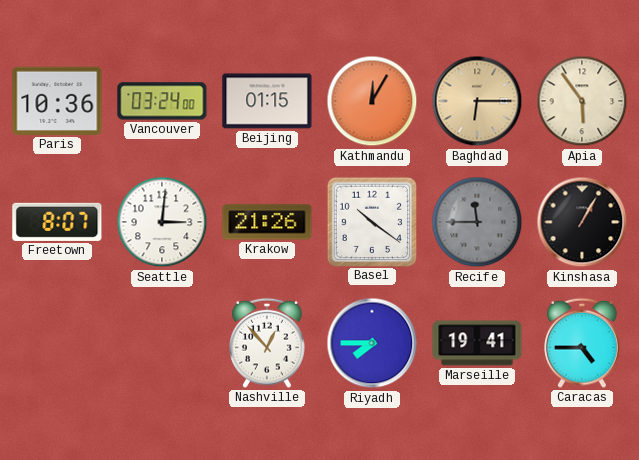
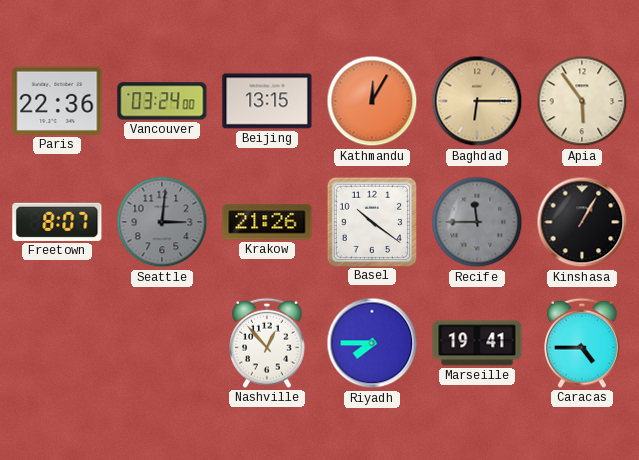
Paris: 10:36 -> 22:36 (57, 101)
Beijing: 01:15 -> 13:15 (267, 101)
Seattle dial: white -> grey (162, 222)
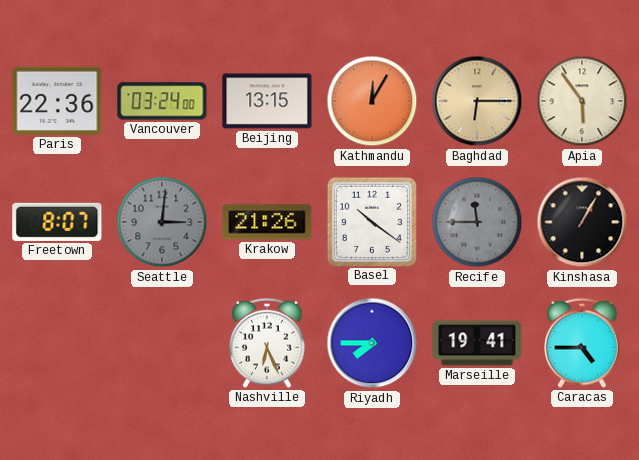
Nashville: 12:53 -> 6:26 (267, 343)
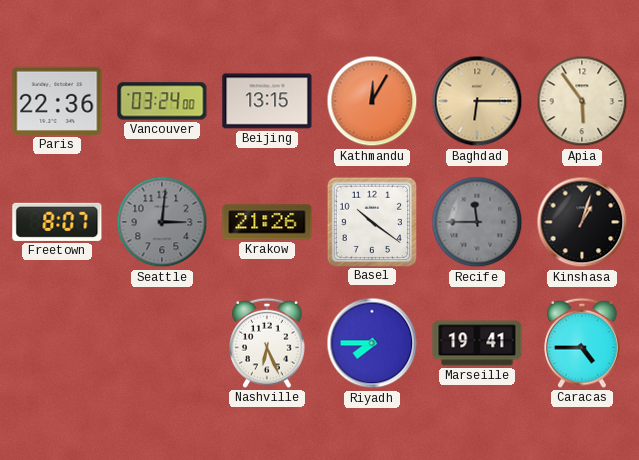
Kinshasa: 1:05 -> 1:03 (582, 222)
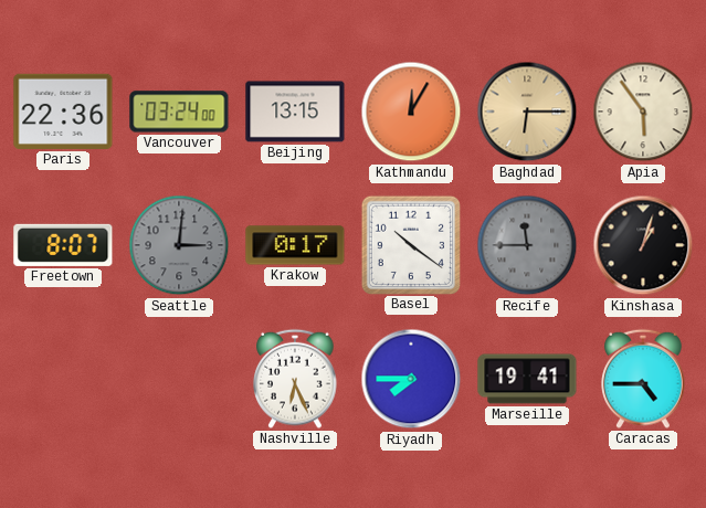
Krakow: 21:26 -> 0:17 (295, 245)
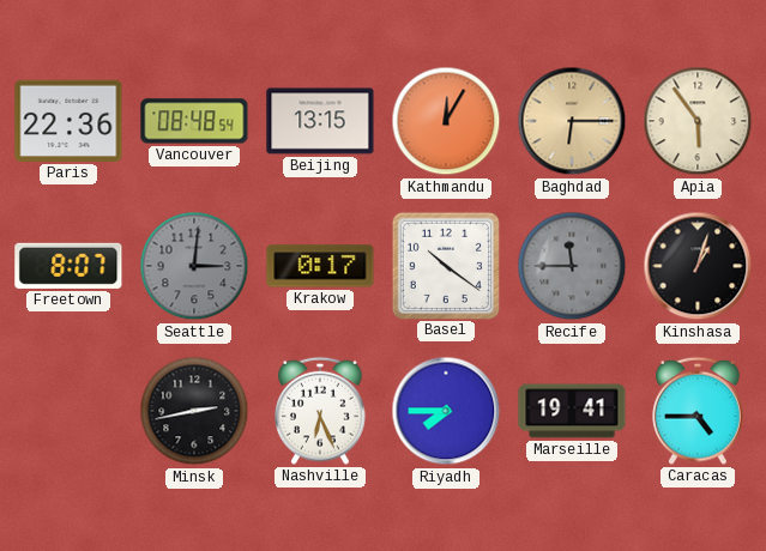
Vancouver: 03:24 -> 08:48 (194, 121)
Minsk: none -> 2:43 (194, 411)
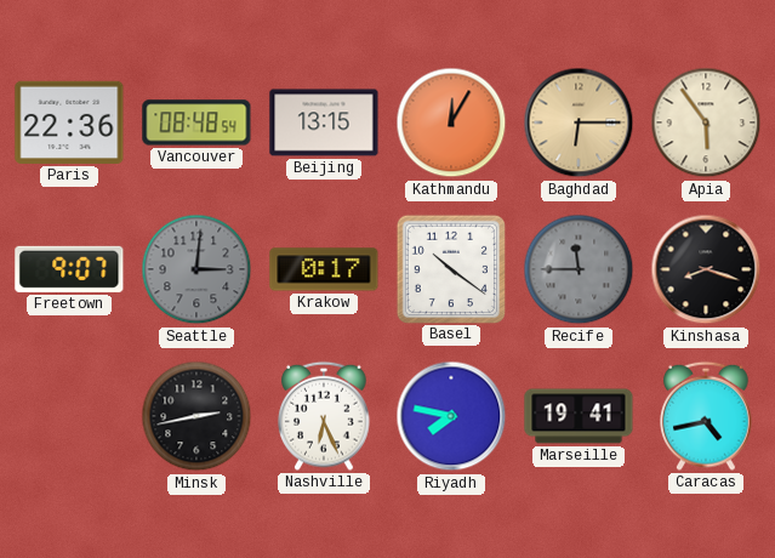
Freetown: 8:07 -> 9:07 (69, 269)
Kinshasa: 1:03 -> 8:18 (706, 269)
Riyadh: 7:45 -> 7:47 (451, 416)
Caracas: 4:45 -> 4:43 (706, 416)
